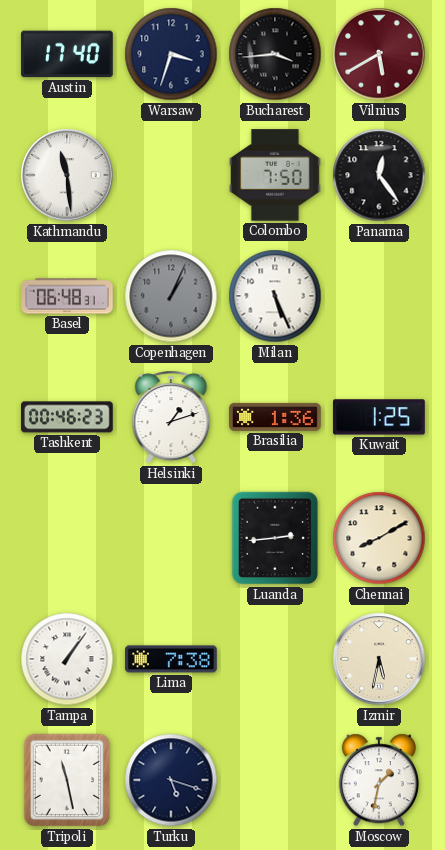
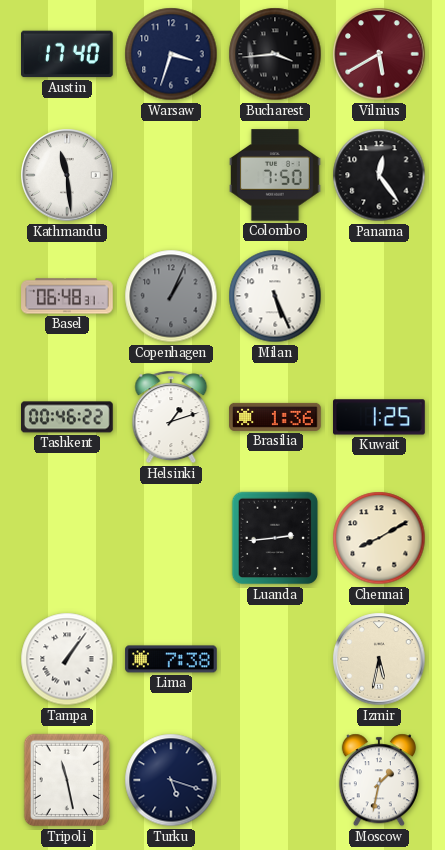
Tashkent: 00:46:23 -> 00:46:22 (68, 417)
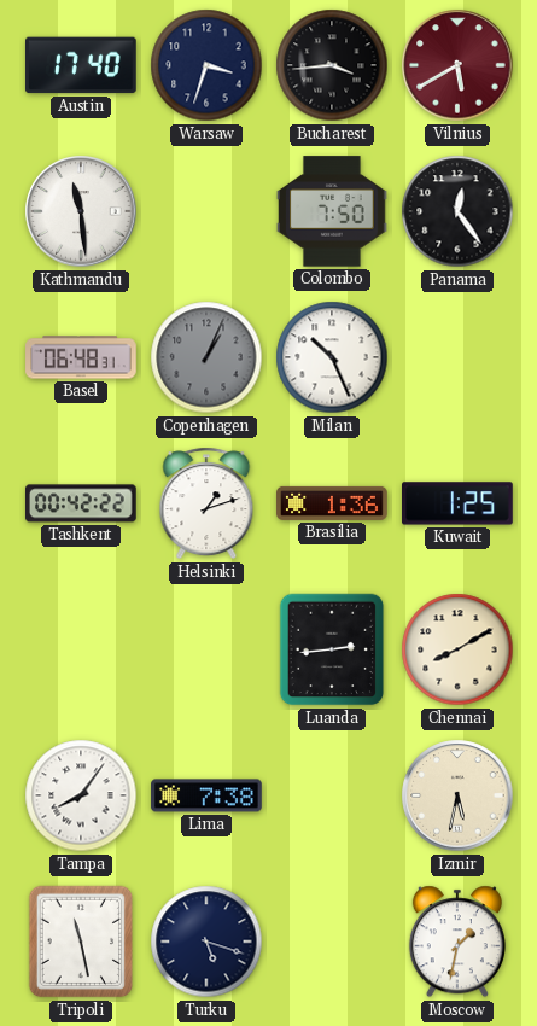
Milan: 5:26 -> 10:26 (332, 357)
Tashkent: 00:46 -> 00:42 (82, 503)
Tampa: 1:06 -> 8:06 (81, 795)
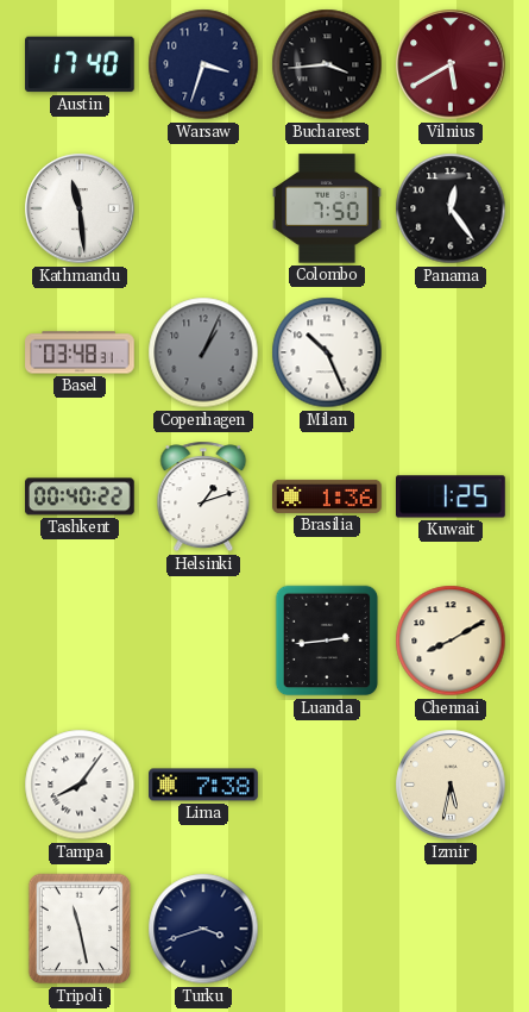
Basel: 06:48 -> 03:48 (80, 352)
Tashkent: 00:42 -> 00:40 (81, 496)
Turku: 5:18 -> 3:42 (203, 929)
Moscow: 1:32 -> none (457, 942)
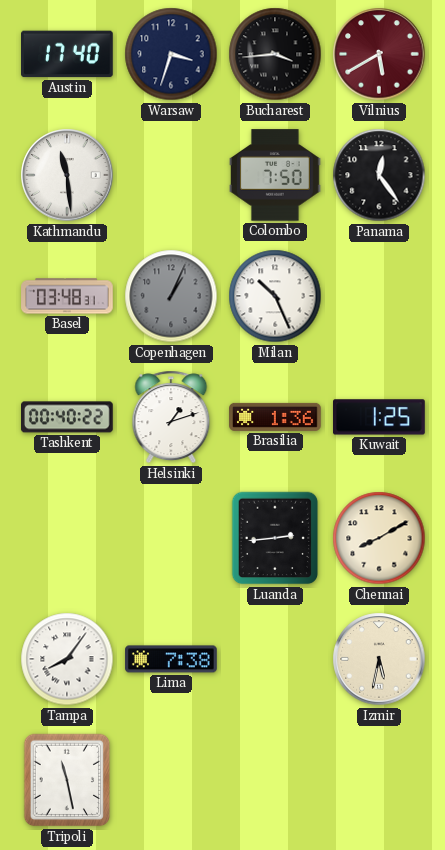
Turku: 3:42 -> none (203, 929)
